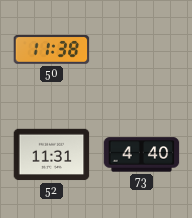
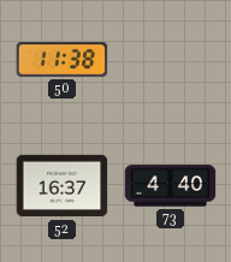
52: 11:31 -> 16:37 (63, 186)
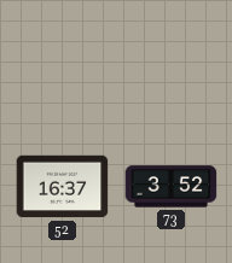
50: 11:38 -> none (63, 59)
73: 4:40 -> 3:52 (172, 187)
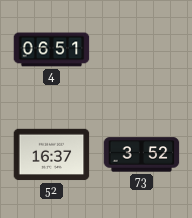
4: none -> 06:51 (52, 50)
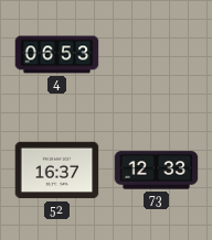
4: 06:51 -> 06:53 (57, 55)
73: 3:52 -> 12:33 (157, 171)
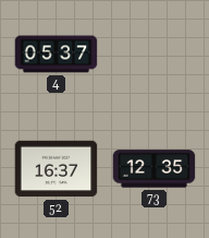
4: 06:53 -> 05:37 (57, 55)
73: 12:33 -> 12:35 (155, 169)
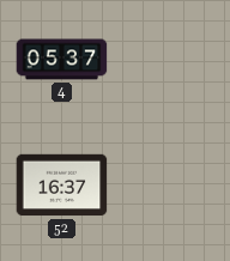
73: 12:35 -> none (155, 169)
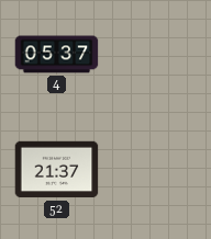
52: 16:37 -> 21:37 (57, 170)
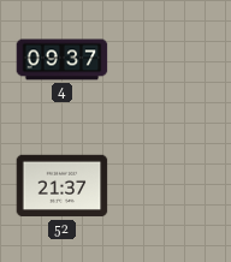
4: 05:37 -> 09:37 (63, 60)
